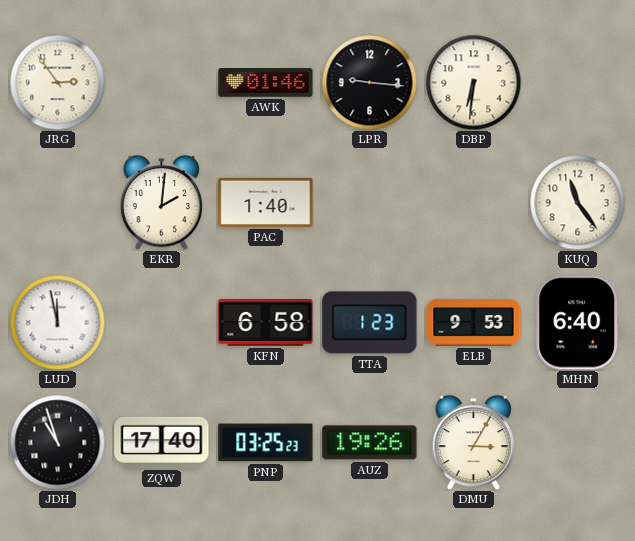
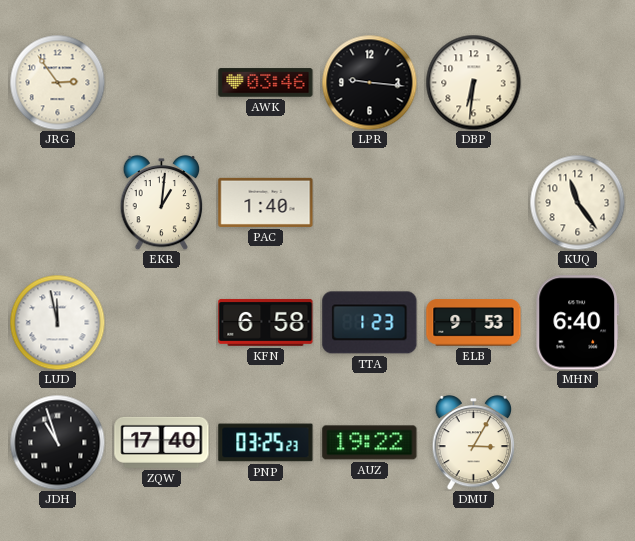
AWK: 01:46 -> 03:46 (266, 83)
EKR: 2:01 -> 1:01 (162, 202)
AUZ: 19:26 -> 19:22 (370, 443)
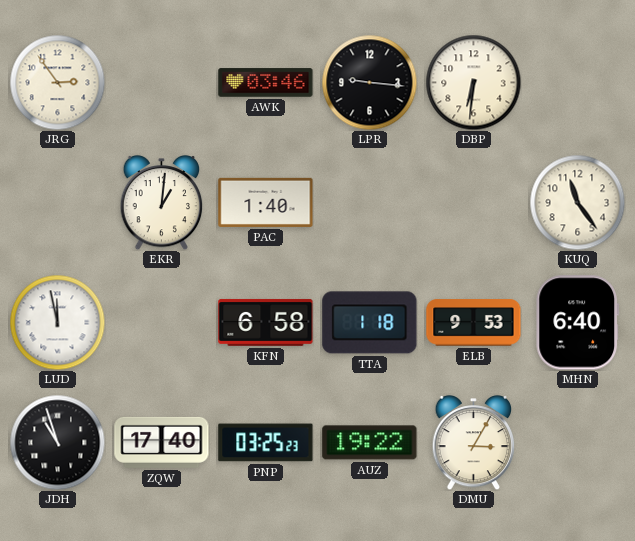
TTA: 1:23 -> 1:18 (370, 323)
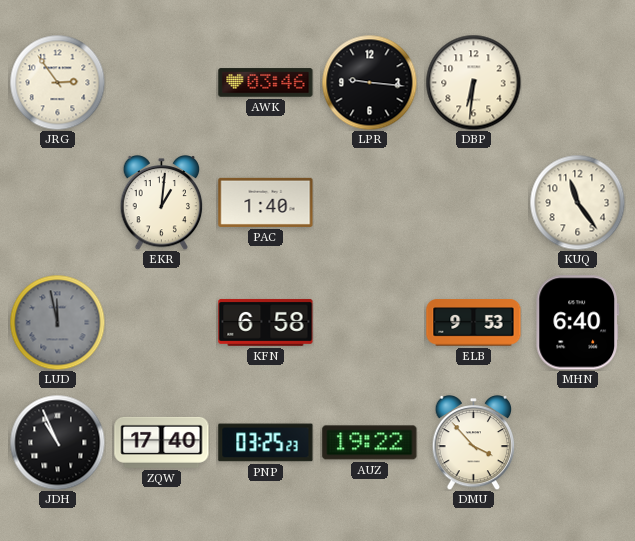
LUD dial: white -> grey (57, 322)
TTA: 1:18 -> none (370, 323)
JDH: 10:57 -> 10:56 (57, 442)
DMU: 3:05 -> 3:53 (474, 442)
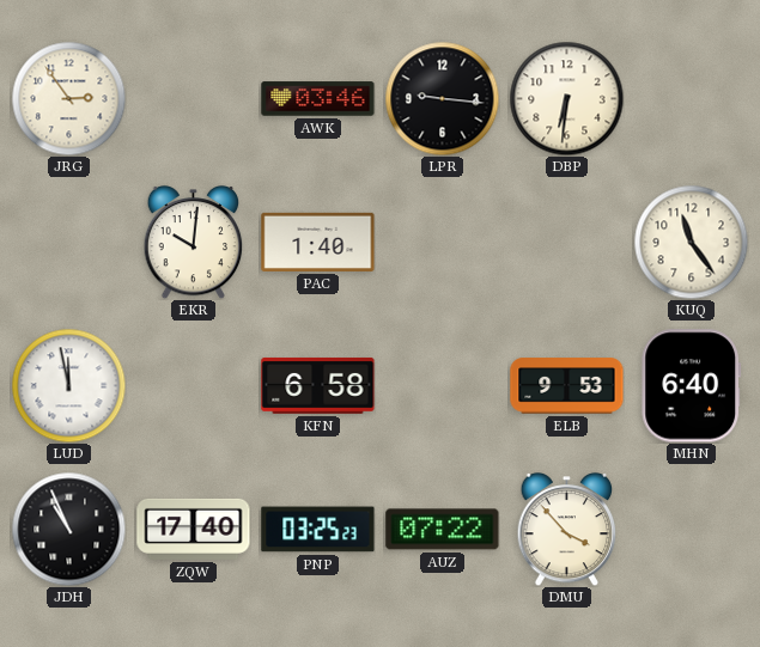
EKR: 1:01 -> 10:01 (194, 242)
LUD dial: grey -> white (68, 385)
AUZ: 19:22 -> 07:22 (443, 530)
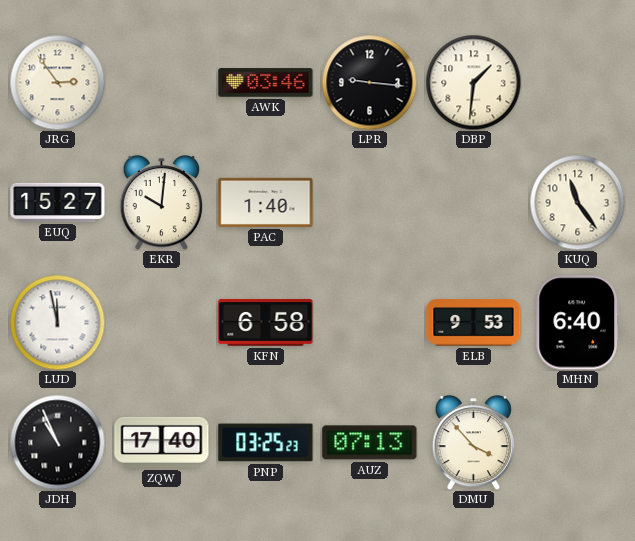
DBP: 6:31 -> 1:31 (473, 82)
EUQ: none -> 15:27 (58, 202)
AUZ: 07:22 -> 07:13 (370, 443)
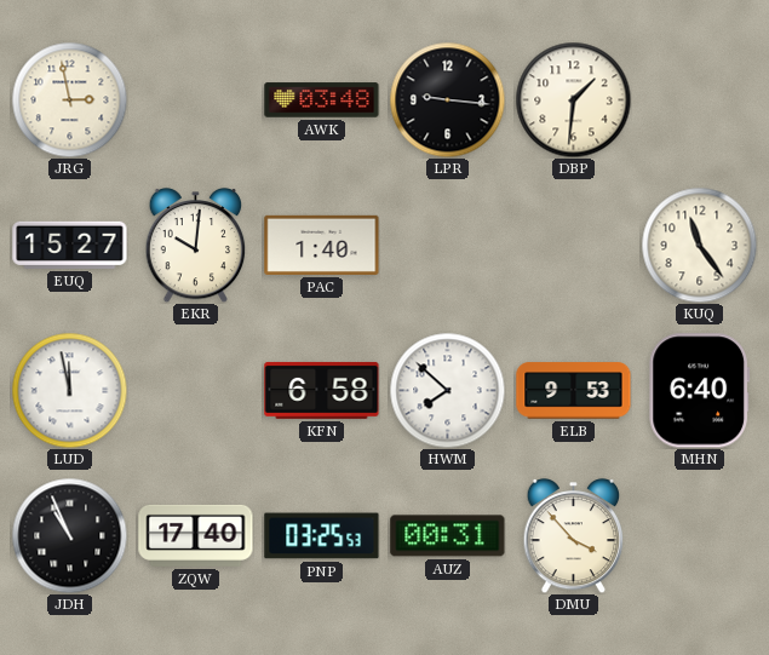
JRG: 2:54 -> 2:58 (69, 99)
AWK: 03:46 -> 03:48 (322, 100)
HWM: none -> 7:52 (447, 390)
PNP: 03:25:23 -> 03:25:53 (322, 536)
AUZ: 07:13 -> 00:31 (448, 536)
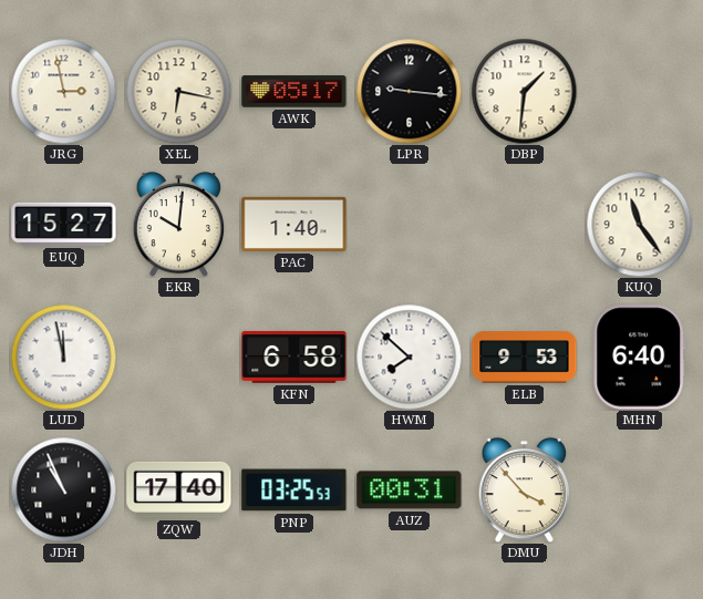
XEL: none -> 6:17 (178, 91)
AWK: 03:48 -> 05:17 (294, 92)
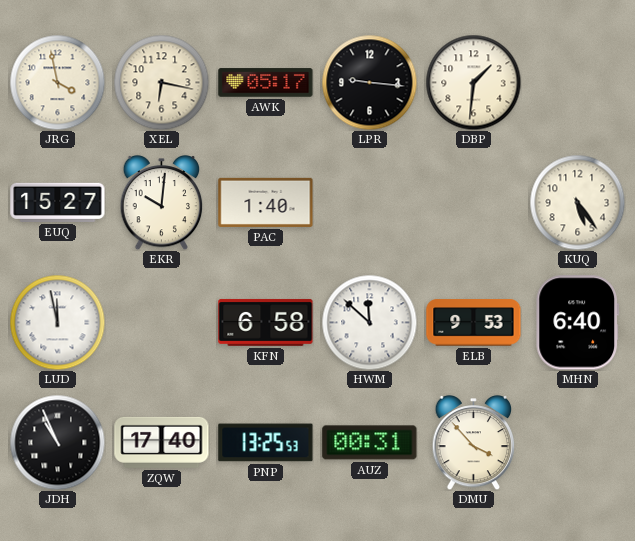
JRG: 2:58 -> 3:58 (57, 82)
KUQ: 11:24 -> 5:24 (577, 202)
HWM: 7:52 -> 11:52 (369, 322)
PNP: 03:25 -> 13:25 (266, 443)
